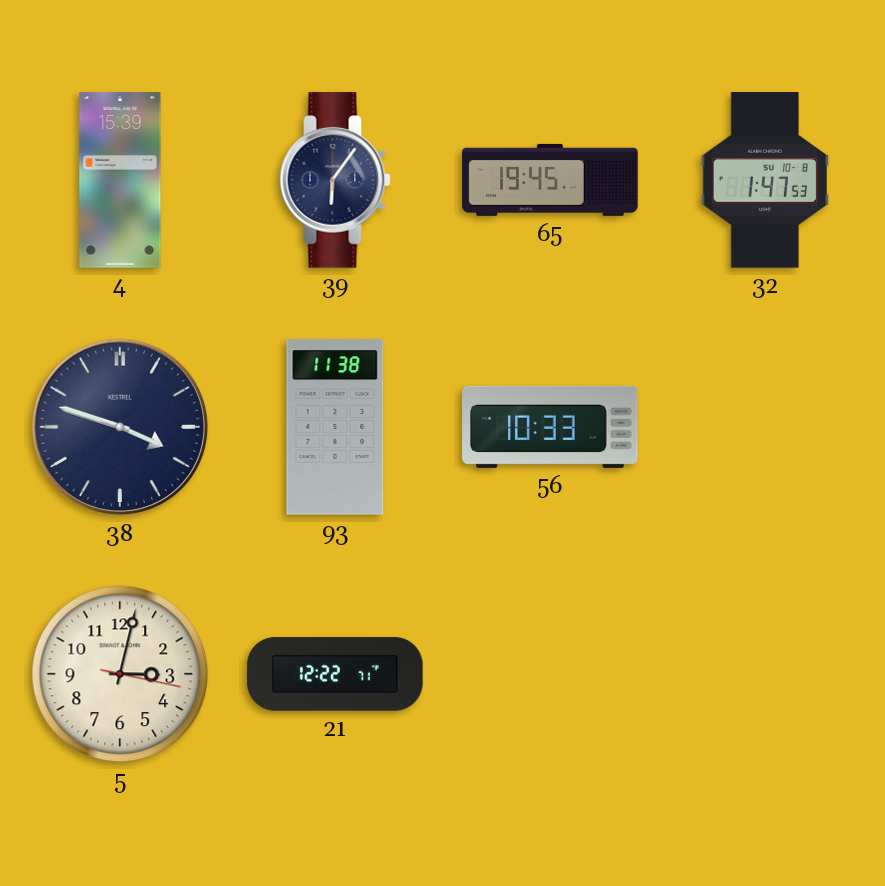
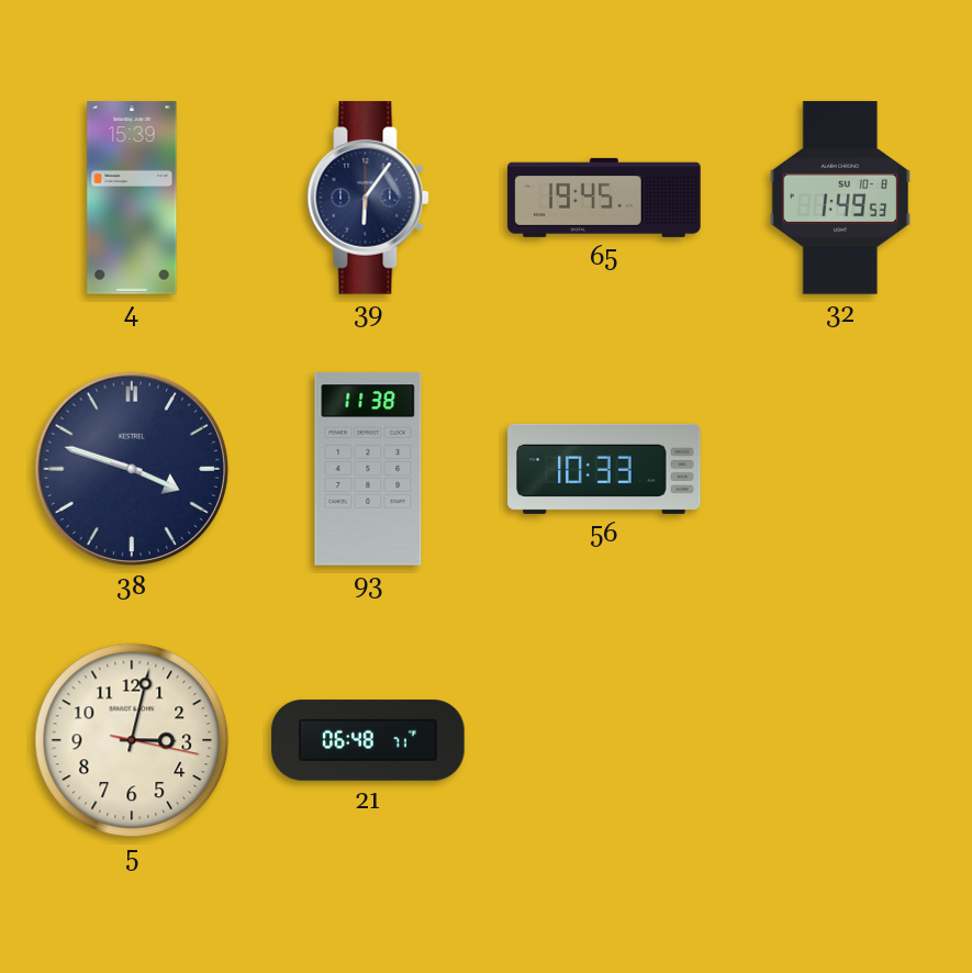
32: 1:47 -> 1:49 (840, 198)
21: 12:22 -> 06:48 (368, 740)
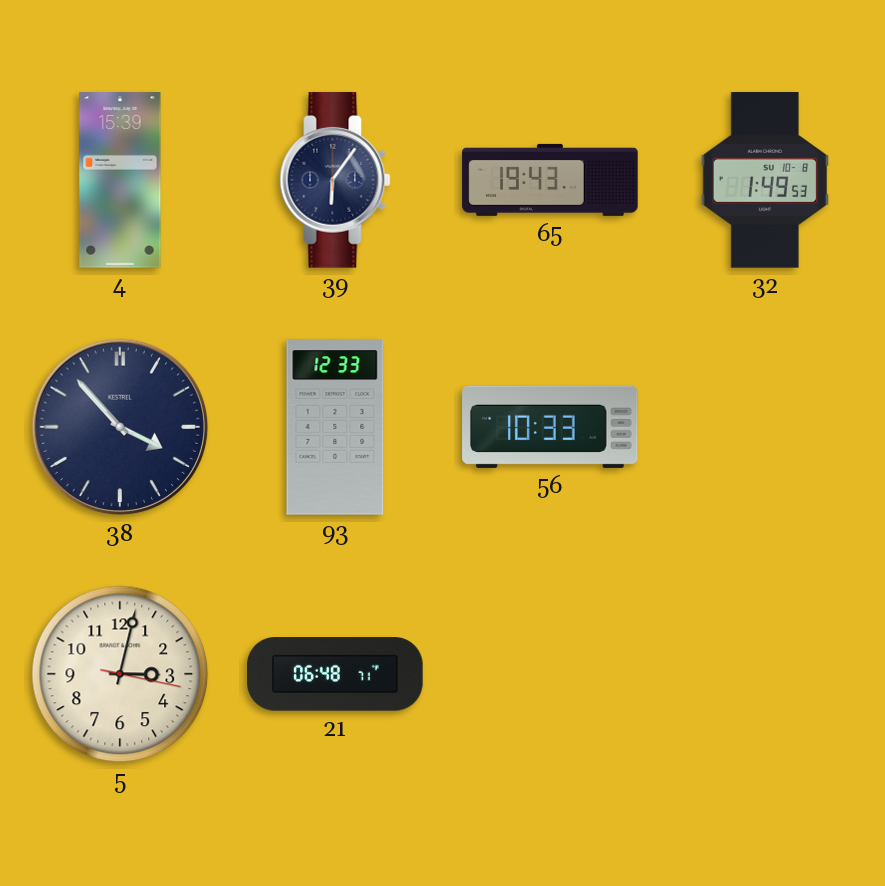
65: 19:45 -> 19:43 (550, 180)
38: 3:48 -> 3:53 (120, 427)
93: 11:38 -> 12:33 (335, 427)
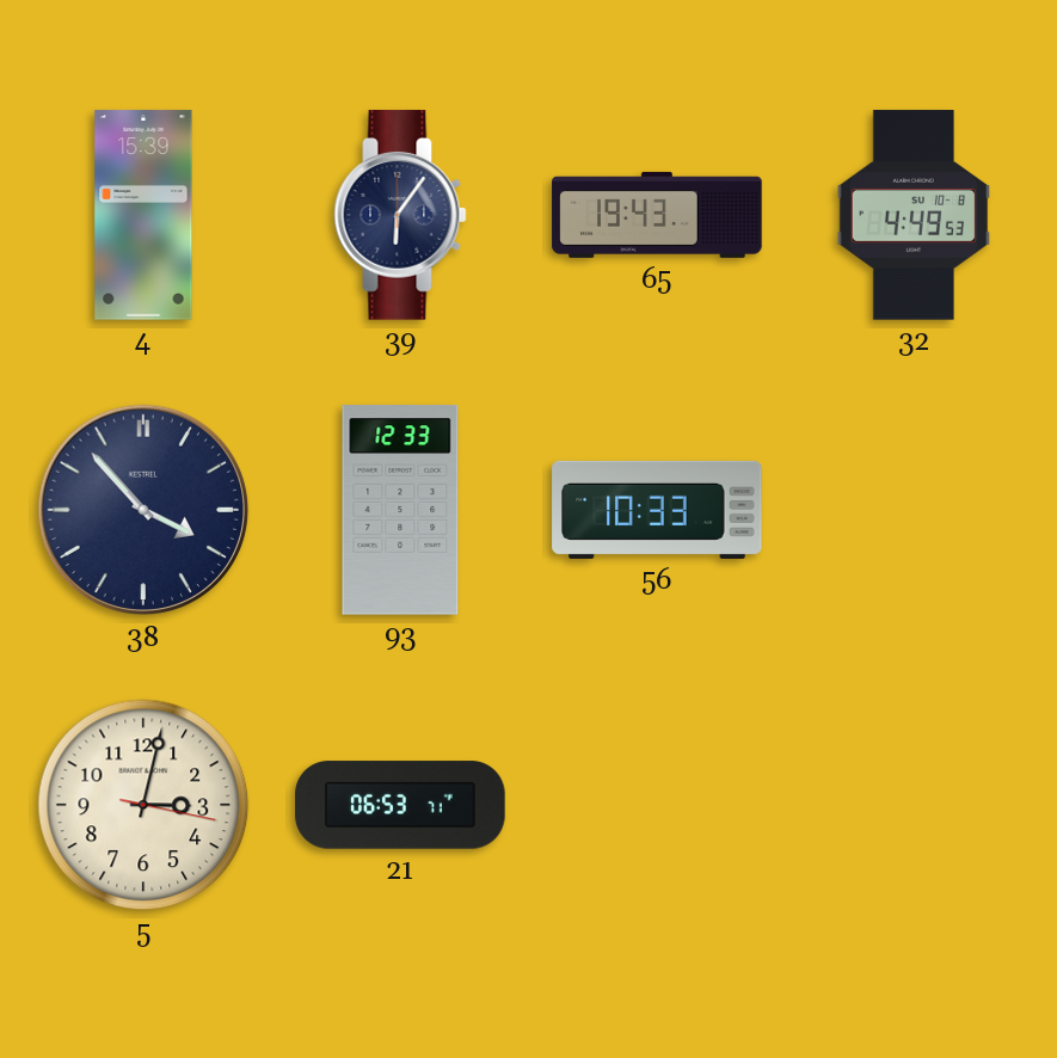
32: 1:49 -> 4:49 (914, 215)
21: 06:48 -> 06:53 (400, 805)
